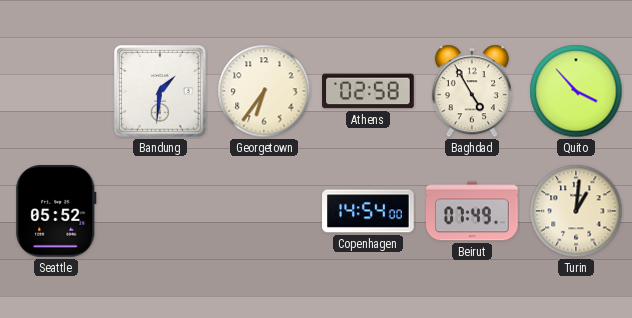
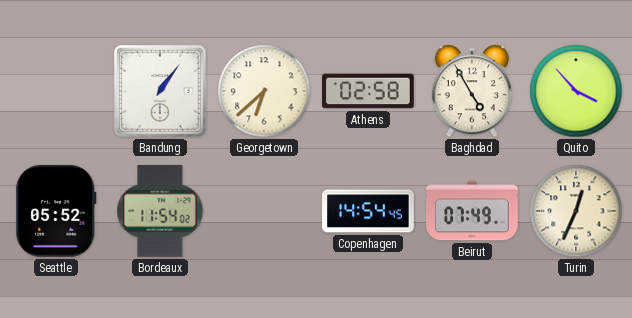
Bandung: 1:31 -> 1:06 (160, 91)
Georgetown: 6:36 -> 6:38 (264, 91)
Bordeaux: none -> 11:54 (160, 211)
Copenhagen: 14:54:00 -> 14:54:45 (368, 211)
Turin: 1:01 -> 12:34 (576, 211)
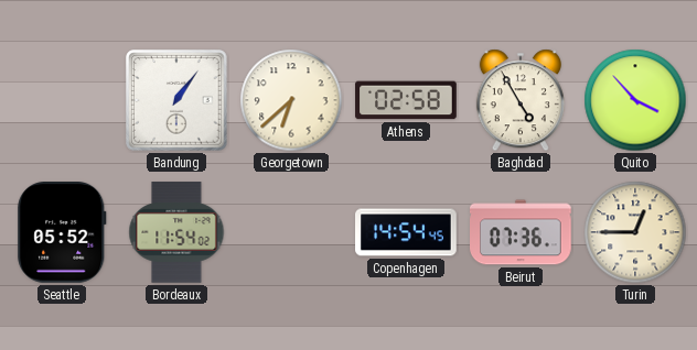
Beirut: 07:49 -> 07:36 (522, 232)
Turin: 12:34 -> 12:45 (635, 232)
